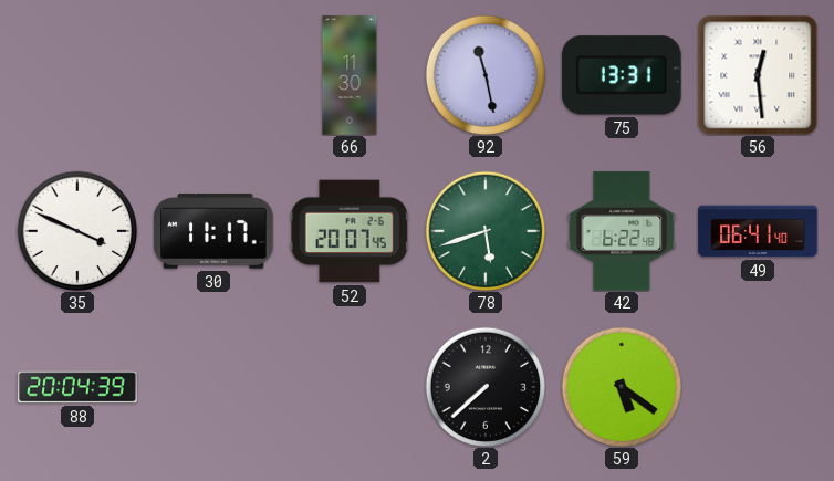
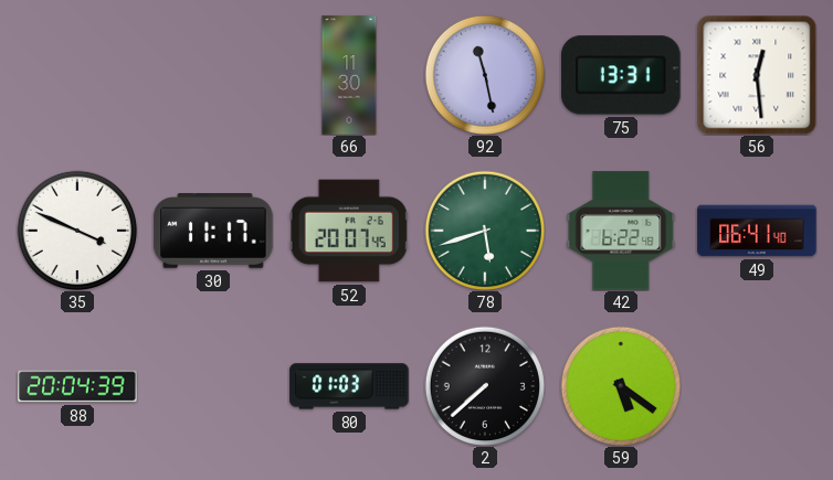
80: none -> 01:03 (349, 386)
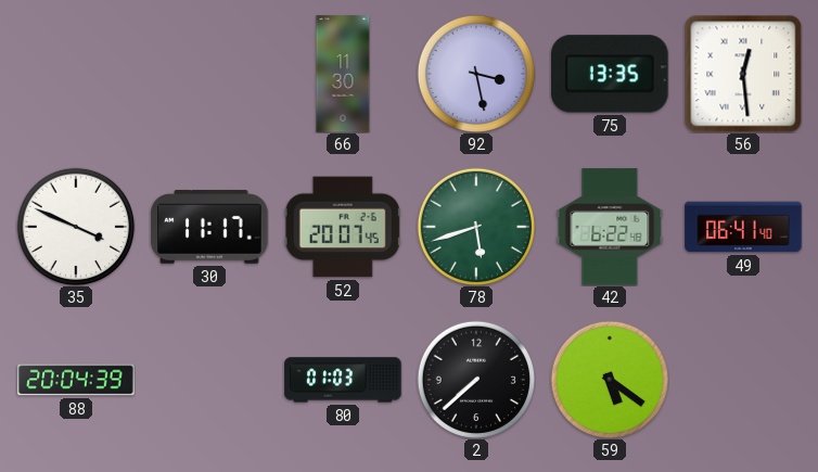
92: 11:28 -> 3:28 (475, 73)
75: 13:31 -> 13:35 (610, 74)
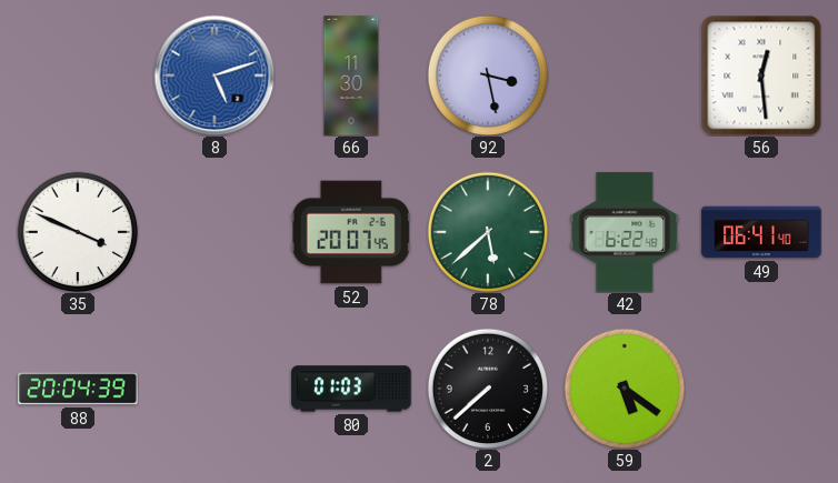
8: none -> 5:12 (215, 76)
75: 13:35 -> none (610, 74)
30: 11:17 -> none (209, 227)
78: 5:42 -> 5:38 (487, 231)
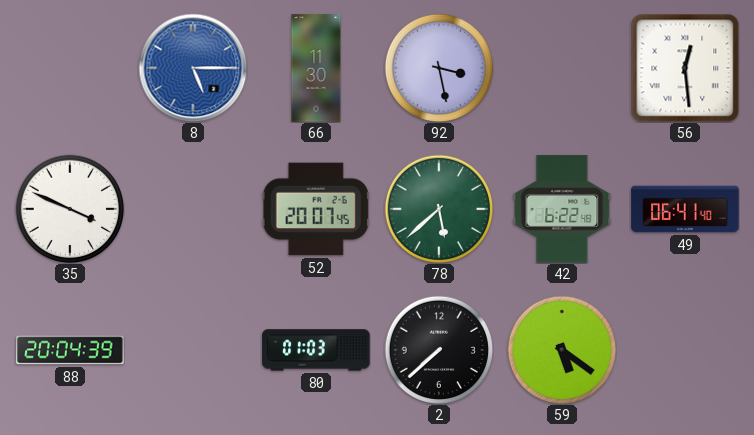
8: 5:12 -> 5:15 (193, 68)
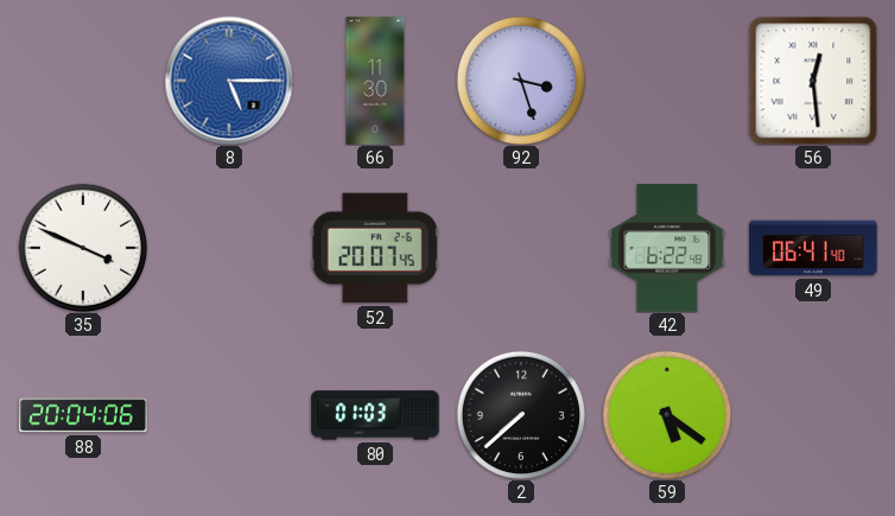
92: 3:28 -> 3:27 (520, 79)
78: 5:38 -> none (438, 208)
88: 20:04:39 -> 20:04:06 (83, 415)
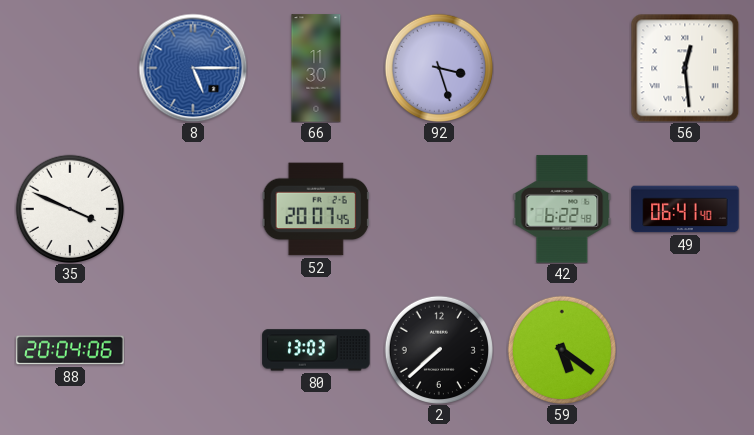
80: 01:03 -> 13:03 (316, 350)
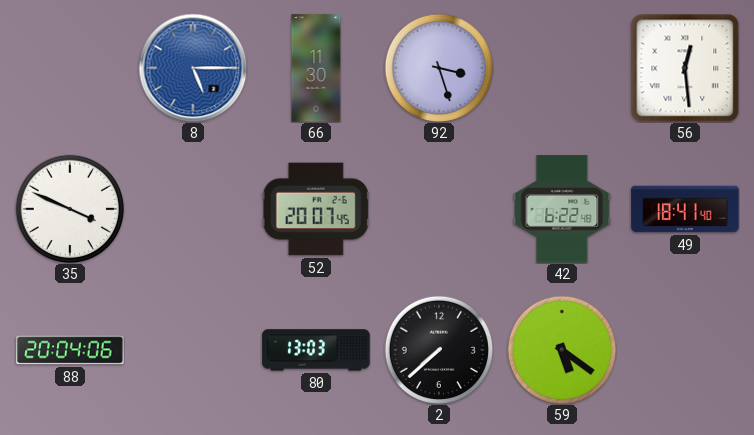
49: 06:41 -> 18:41 (685, 209)
